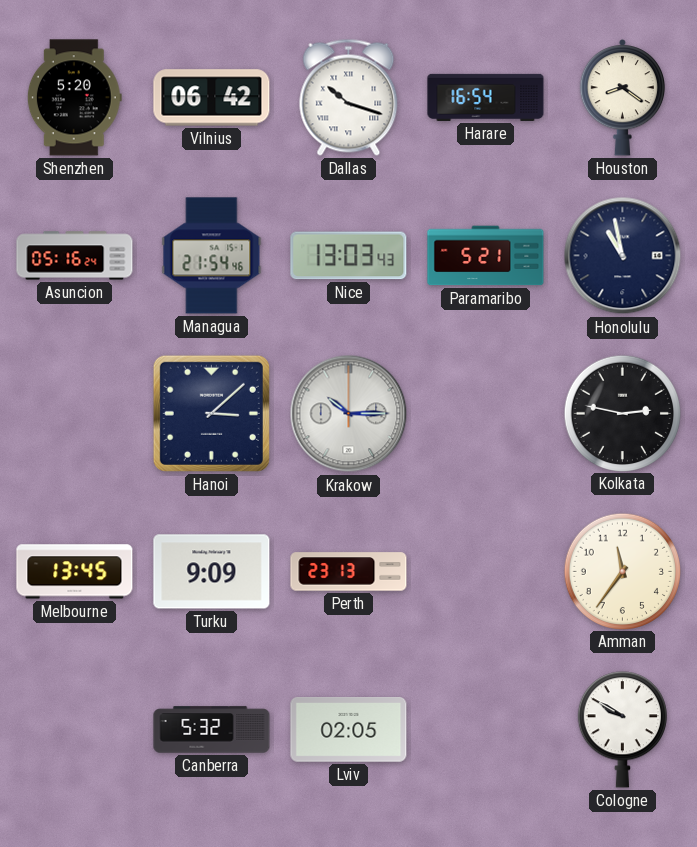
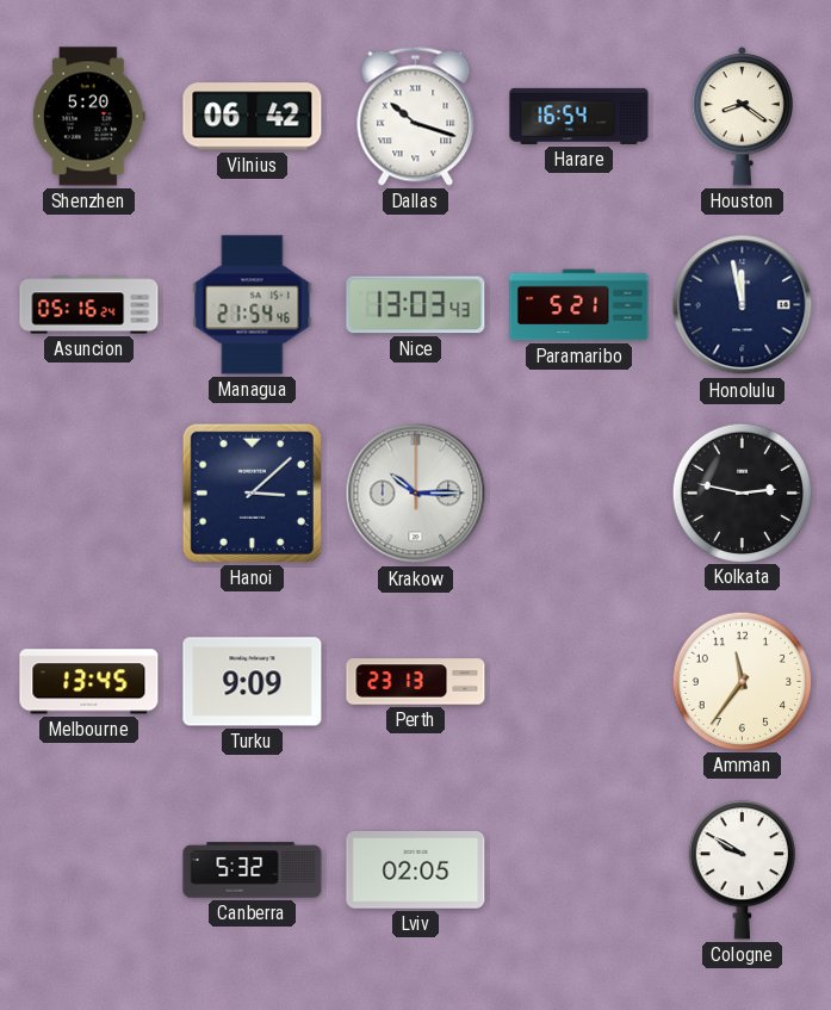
Honolulu: 10:58 -> 11:58 (743, 305)
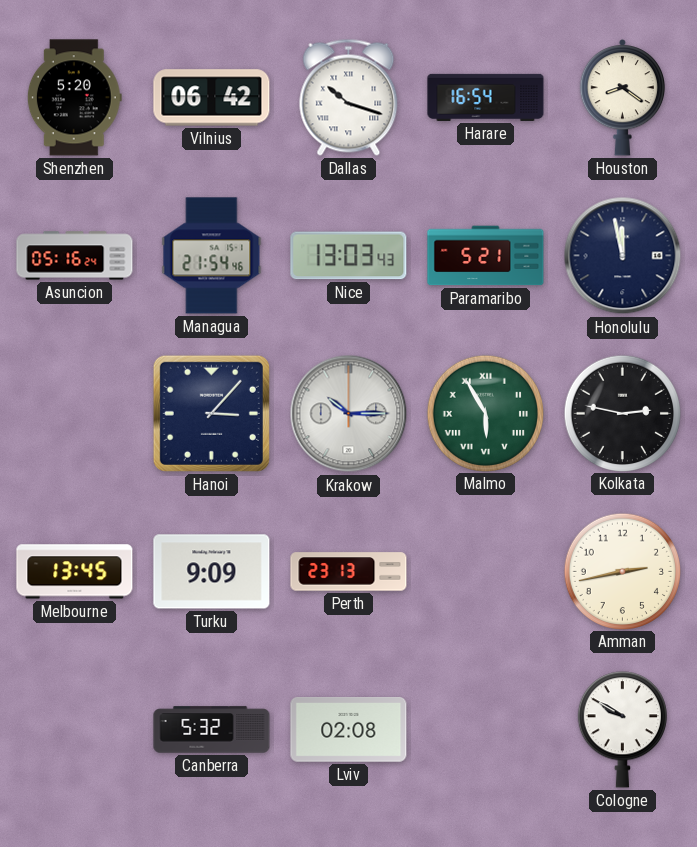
Hanoi: 3:08 -> 3:07 (211, 413)
Malmo: none -> 5:55 (485, 413)
Amman: 11:36 -> 2:43 (622, 571)
Lviv: 02:05 -> 02:08 (349, 730)
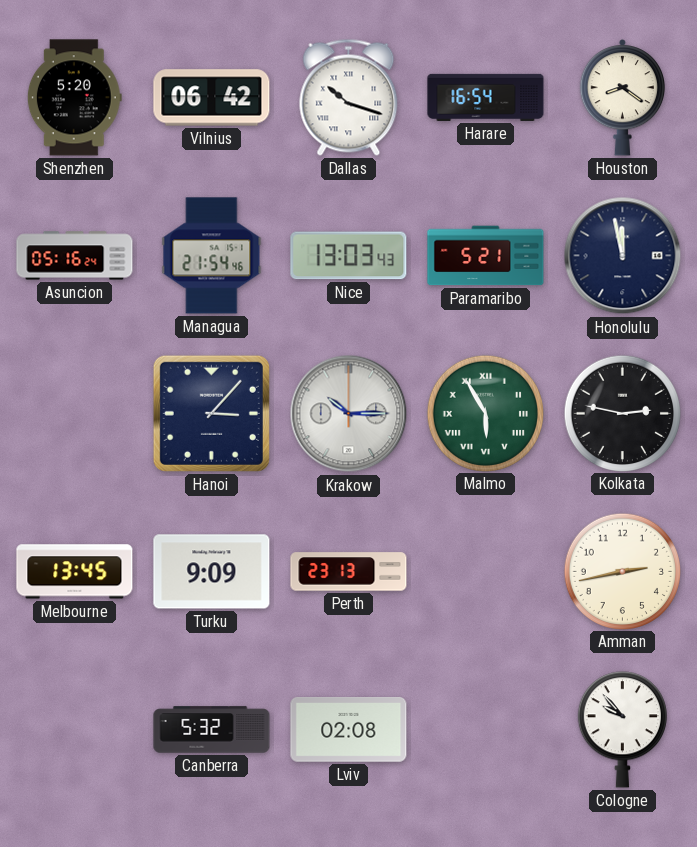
Cologne: 9:50 -> 9:53 (622, 730)
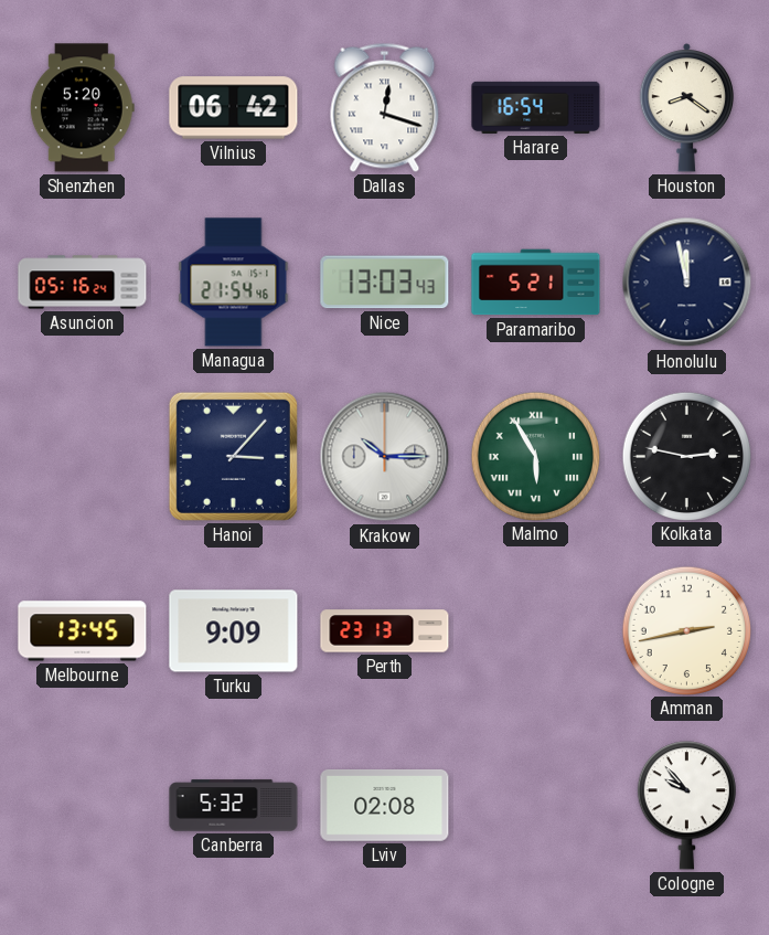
Dallas: 10:18 -> 12:18 (385, 107)
